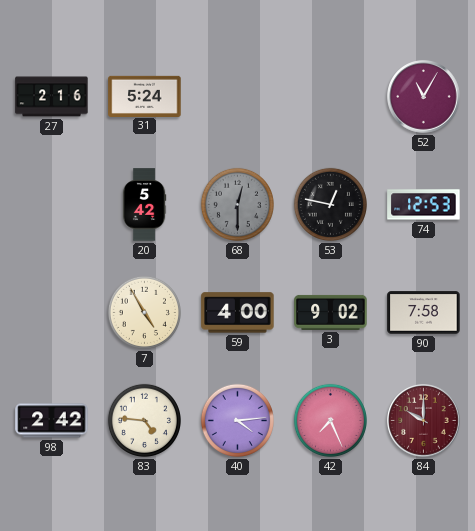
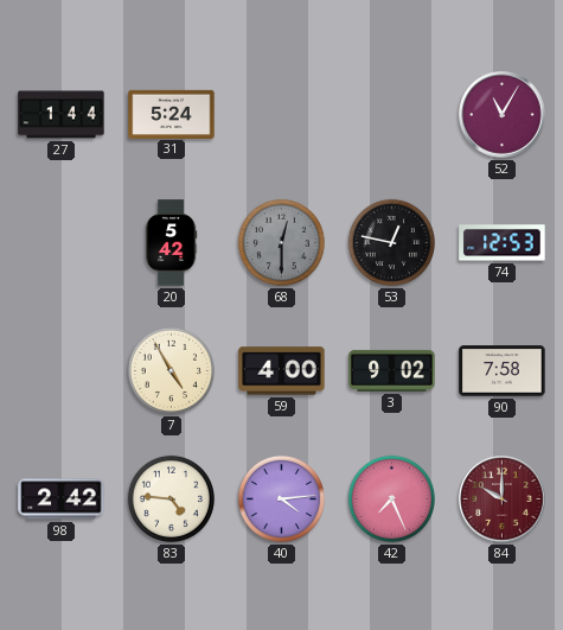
27: 2:16 -> 1:44 (62, 115)
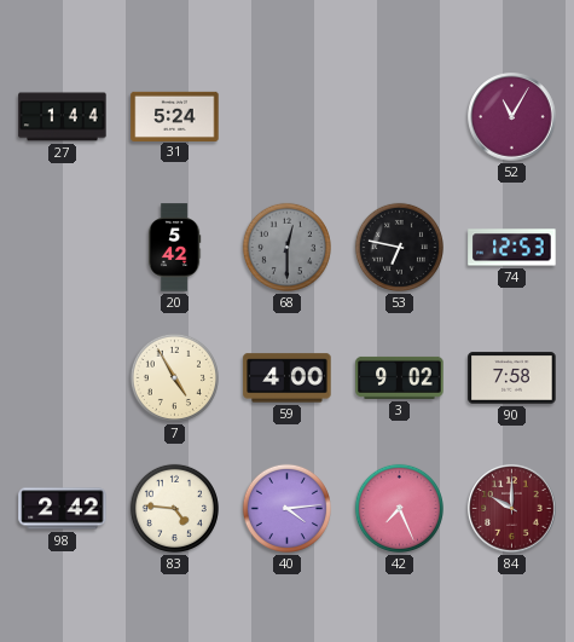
53: 12:47 -> 6:47 (399, 247)
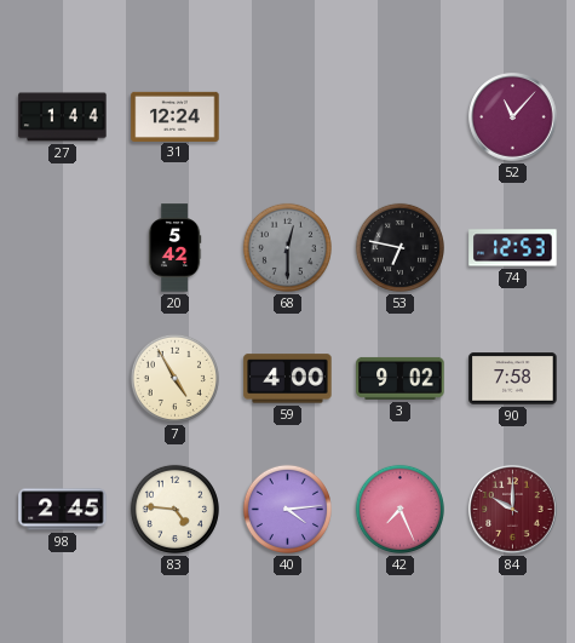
31: 5:24 -> 12:24 (176, 116)
52: 11:05 -> 11:07 (513, 117)
98: 2:42 -> 2:45 (63, 510)
